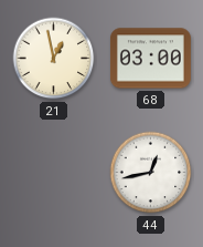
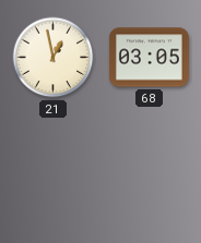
68: 03:00 -> 03:05 (149, 58)
44: 12:43 -> none (151, 173)
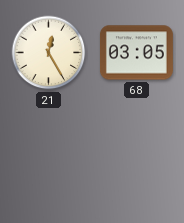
21: 12:58 -> 12:25 (49, 53)
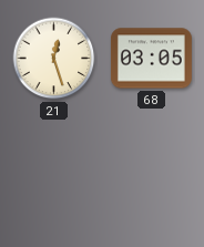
21: 12:25 -> 12:27 (54, 59)
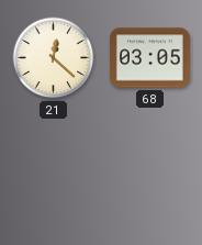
21: 12:27 -> 12:22 (54, 58)
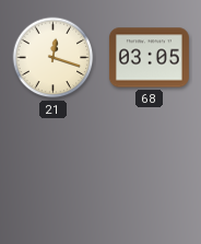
21: 12:22 -> 12:18 (54, 58)
